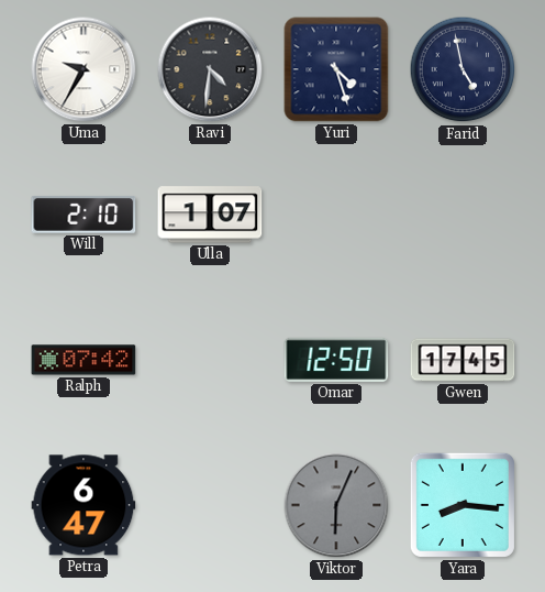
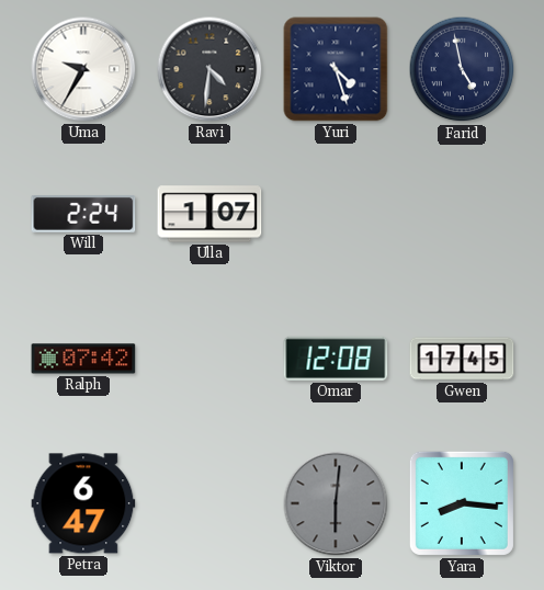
Will: 2:10 -> 2:24 (83, 214)
Omar: 12:50 -> 12:08 (336, 359)
Viktor: 6:04 -> 6:01 (336, 503)
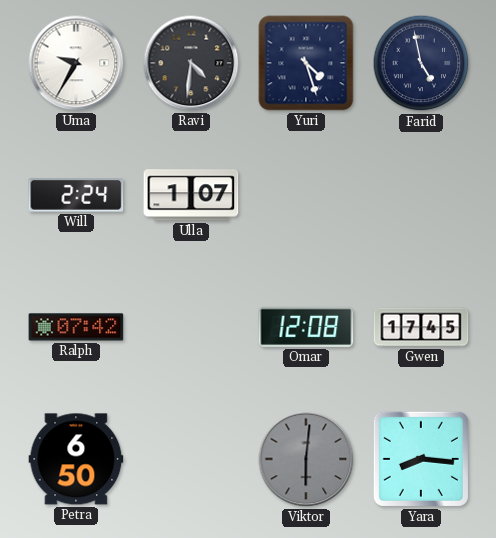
Petra: 6:47 -> 6:50 (76, 459)
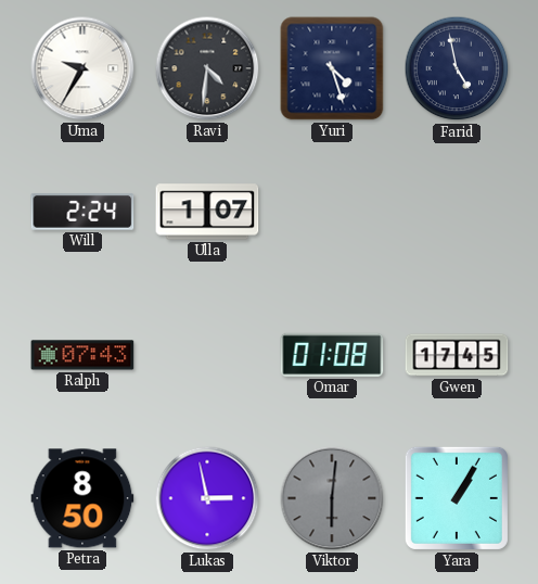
Ralph: 07:42 -> 07:43 (82, 355)
Omar: 12:08 -> 01:08 (332, 355)
Petra: 6:50 -> 8:50 (82, 498)
Lukas: none -> 2:58 (207, 498)
Yara: 8:16 -> 1:05 (457, 498)
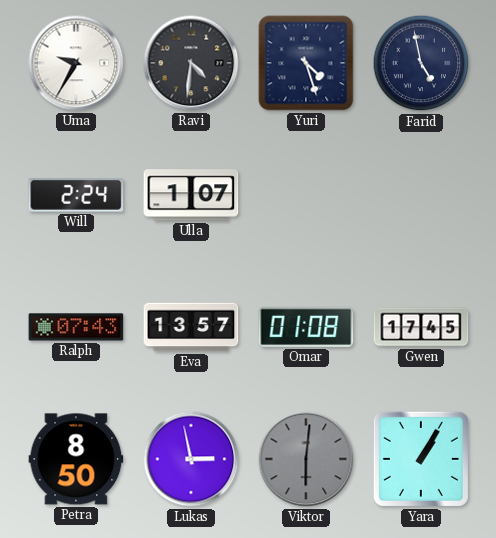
Eva: none -> 13:57 (191, 327)
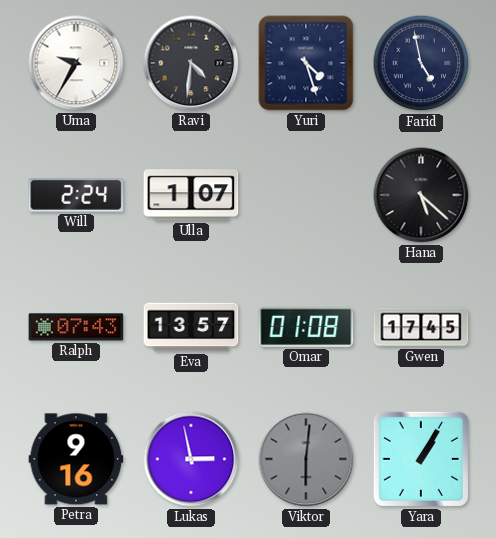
Hana: none -> 5:22 (421, 195)
Petra: 8:50 -> 9:16 (76, 459)
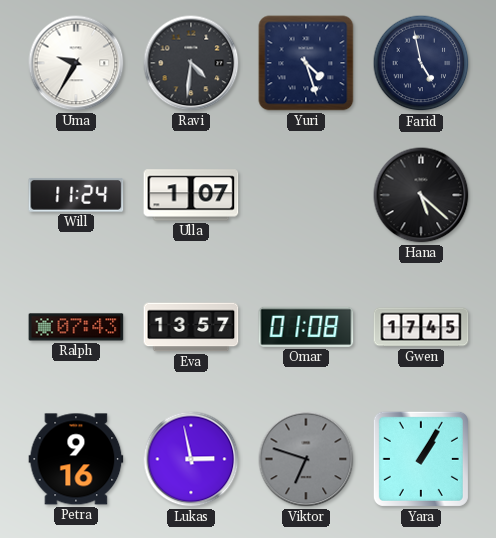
Will: 2:24 -> 11:24 (76, 195)
Viktor: 6:01 -> 6:48 (306, 459)
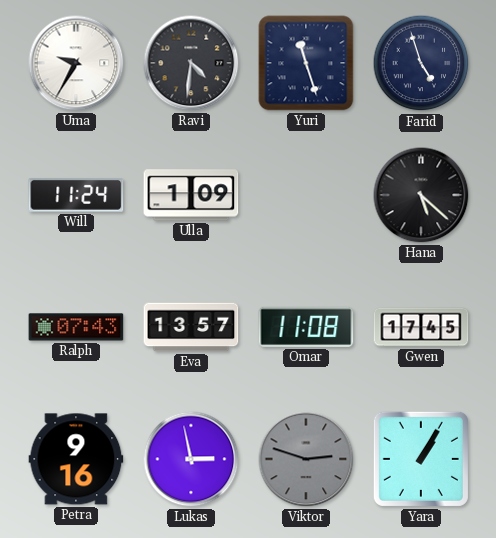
Yuri: 4:27 -> 11:27 (306, 63)
Farid: 4:58 -> 4:57 (421, 63)
Ulla: 1:07 -> 1:09 (191, 195)
Omar: 01:08 -> 11:08 (306, 327)
Viktor: 6:48 -> 2:48 (306, 459)
